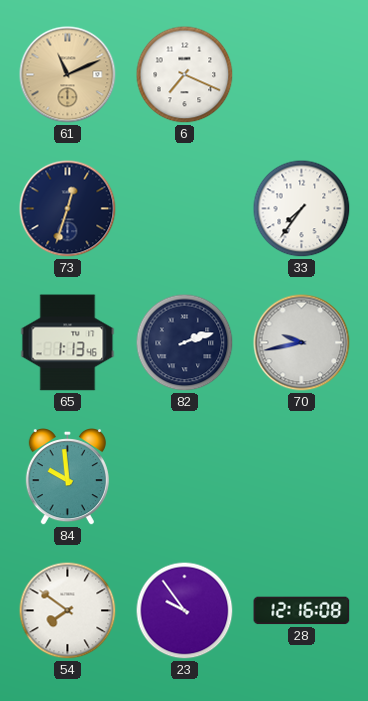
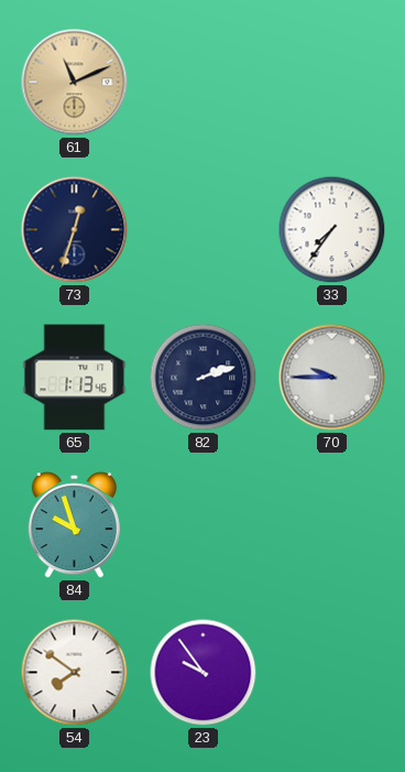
6: 7:19 -> none (185, 75)
70: 9:43 -> 9:45 (332, 378)
84: 9:59 -> 9:57 (74, 526)
28: 12:16 -> none (302, 611)
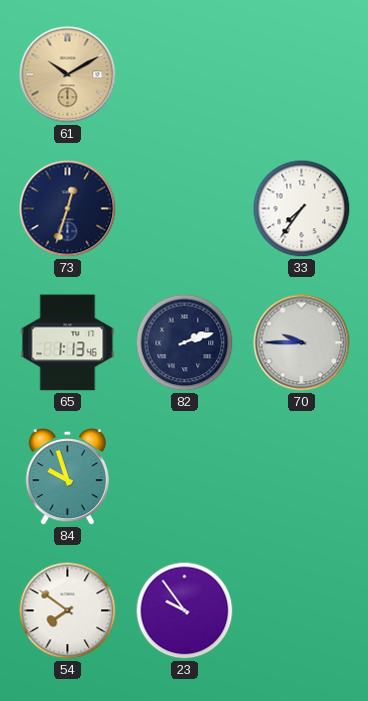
61: 11:11 -> 10:10 (68, 75)
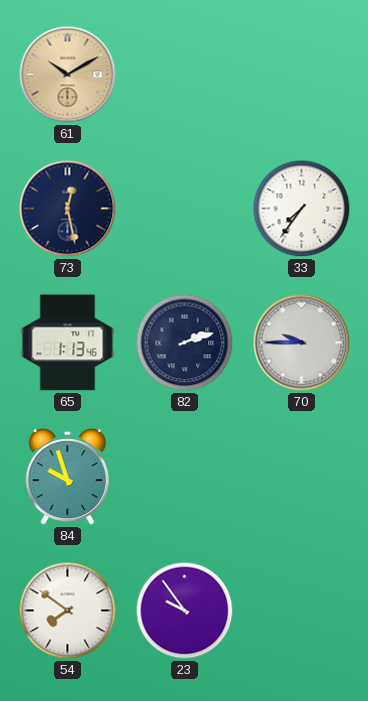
73: 12:33 -> 12:28 (68, 209)
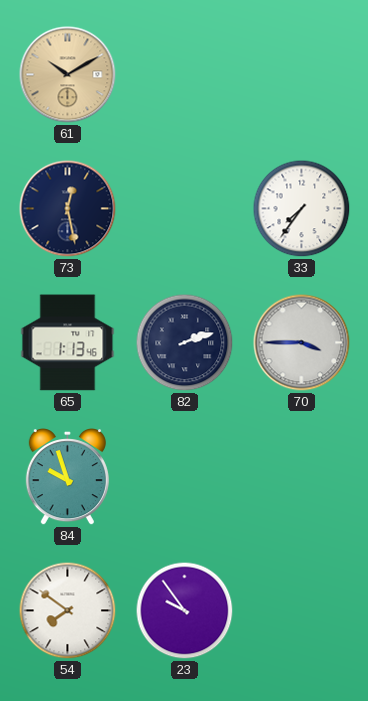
70: 9:45 -> 3:45 (302, 343)
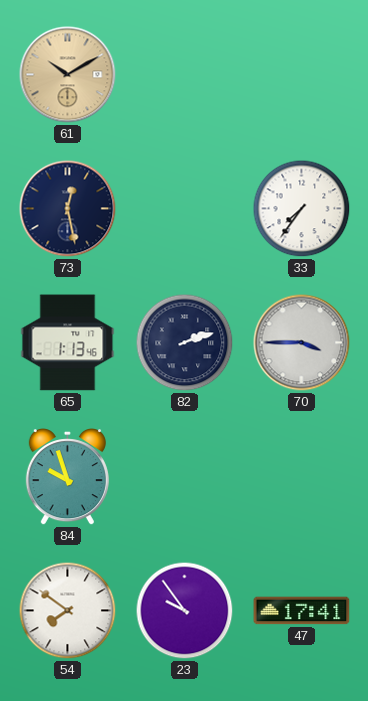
47: none -> 17:41 (302, 611)
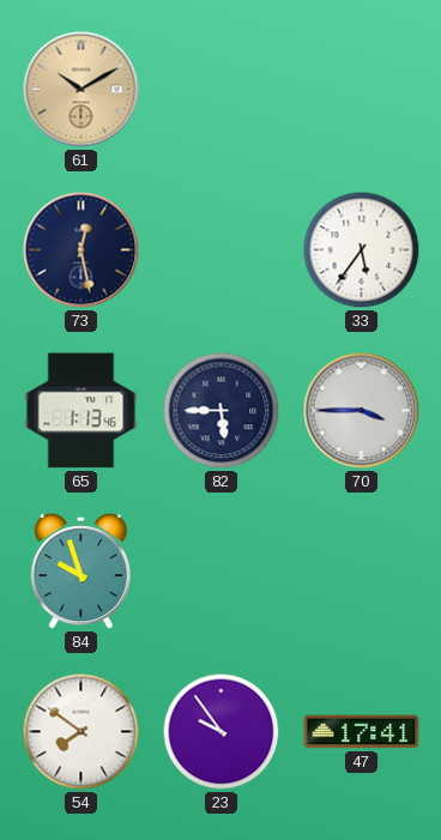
33: 7:36 -> 5:36 (362, 250)
82: 2:12 -> 5:45 (222, 411)
